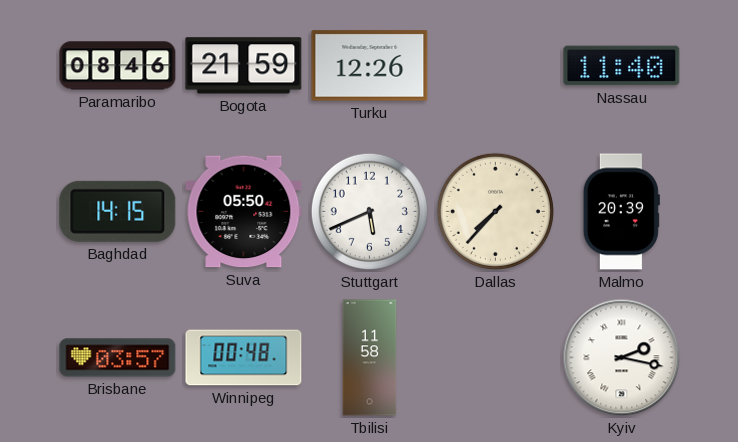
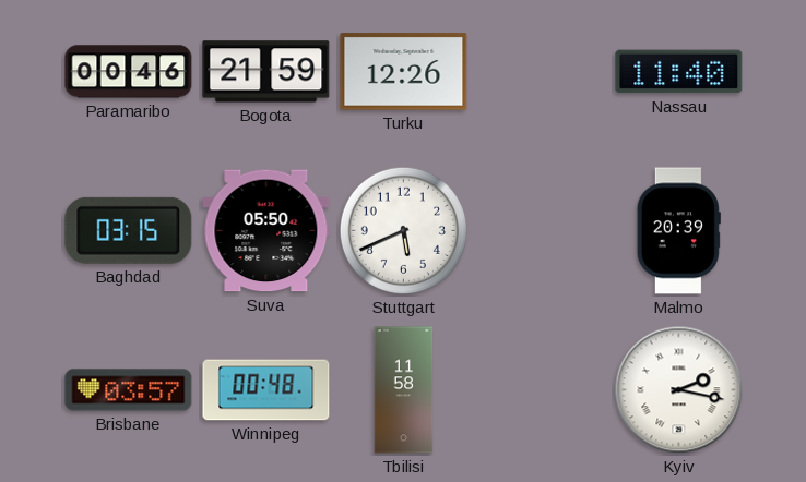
Paramaribo: 08:46 -> 00:46 (129, 72)
Baghdad: 14:15 -> 03:15 (129, 230)
Dallas: 7:37 -> none (495, 211)
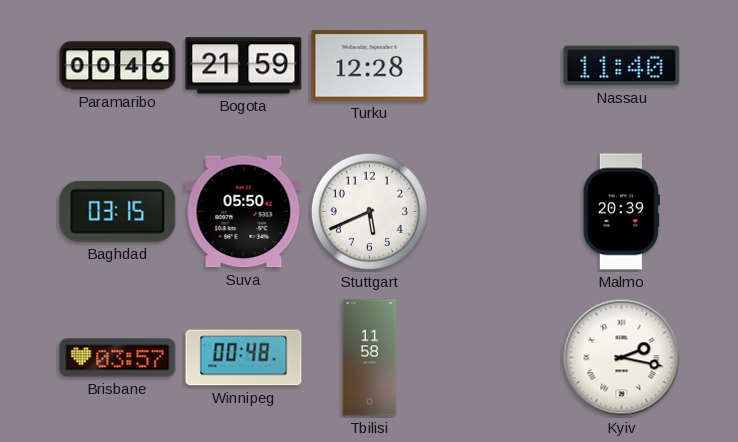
Turku: 12:26 -> 12:28 (370, 66)
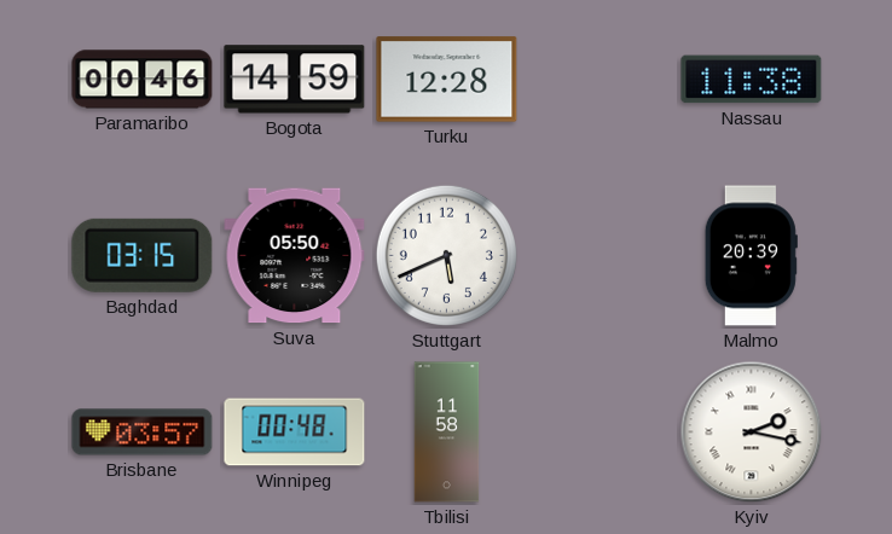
Bogota: 21:59 -> 14:59 (295, 80)
Nassau: 11:40 -> 11:38 (752, 80)
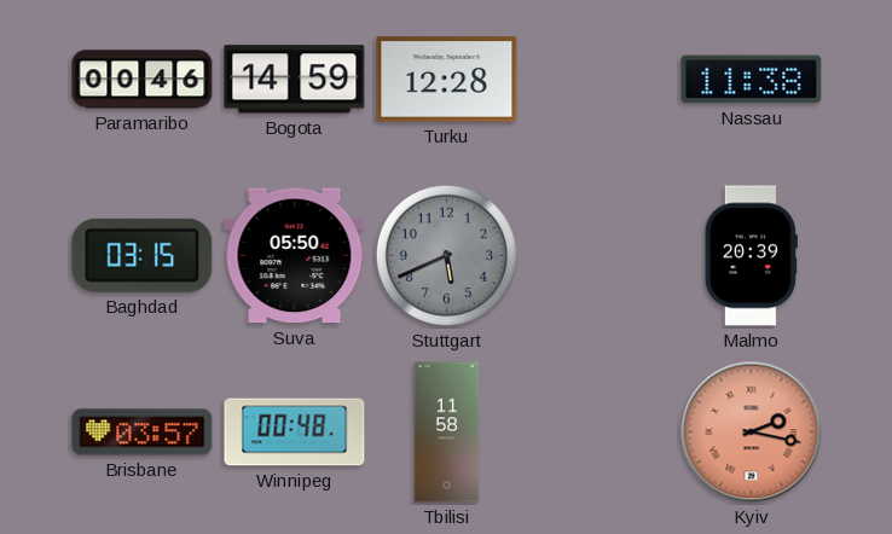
Stuttgart dial: white -> grey (446, 255)
Kyiv dial: white -> salmon (752, 433)
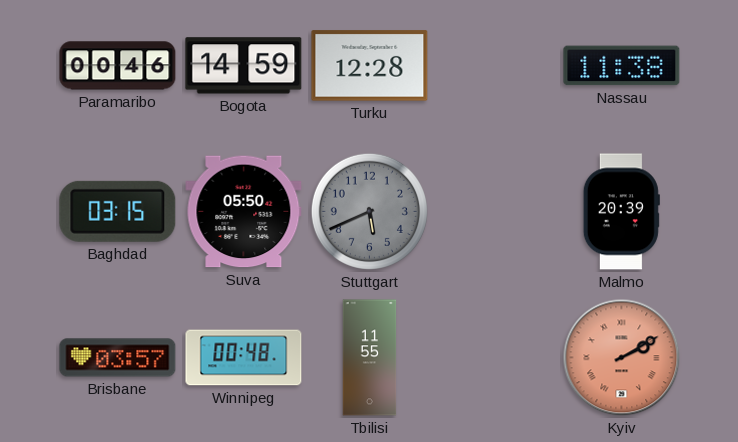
Tbilisi: 11:58 -> 11:55 (370, 358)
Kyiv: 2:17 -> 2:10 (622, 358)
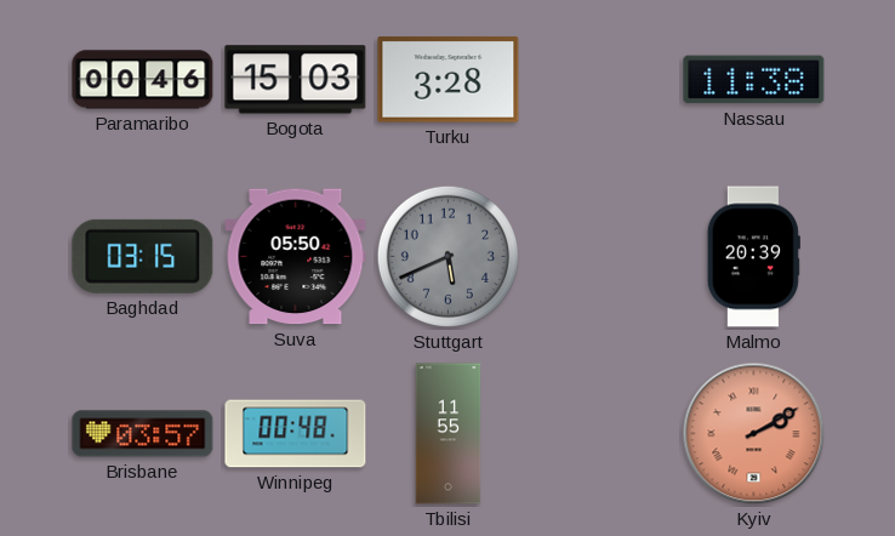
Bogota: 14:59 -> 15:03 (296, 80)
Turku: 12:28 -> 3:28 (449, 80)
